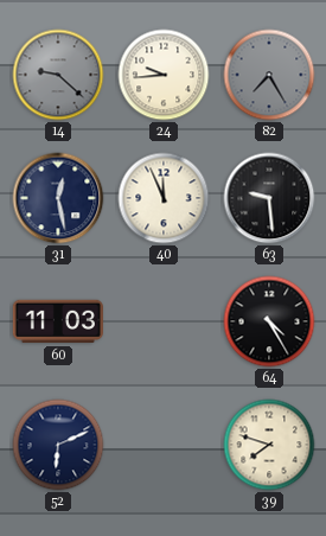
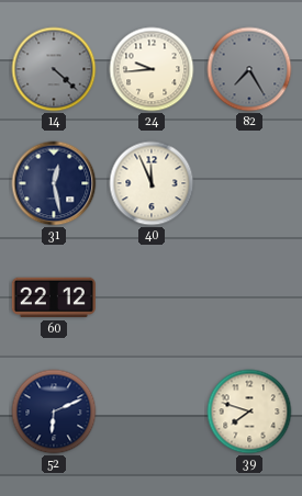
14: 9:22 -> 4:22 (54, 69)
63: 9:29 -> none (269, 198)
60: 11:03 -> 22:12 (54, 297)
64: 4:25 -> none (269, 321)
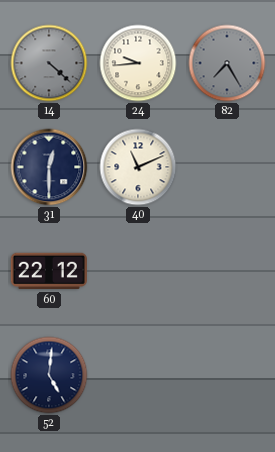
31: 12:28 -> 12:30 (49, 167)
40: 11:56 -> 11:11 (138, 167)
52: 6:11 -> 5:01 (49, 375)
39: 7:48 -> none (249, 412)
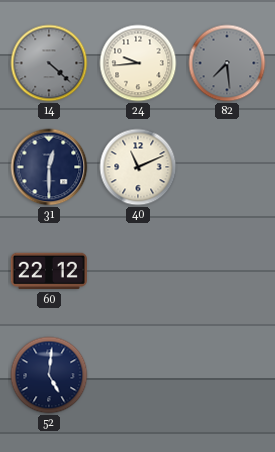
82: 7:25 -> 7:29 (227, 63)
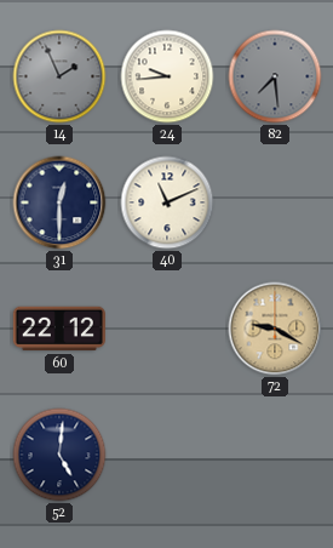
14: 4:22 -> 1:56 (59, 76)
72: none -> 9:20 (275, 329)
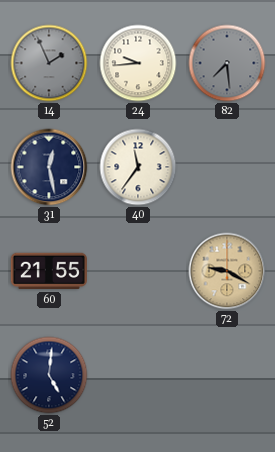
31: 12:30 -> 12:28 (49, 167)
40: 11:11 -> 11:36 (138, 167)
60: 22:12 -> 21:55 (49, 271)
